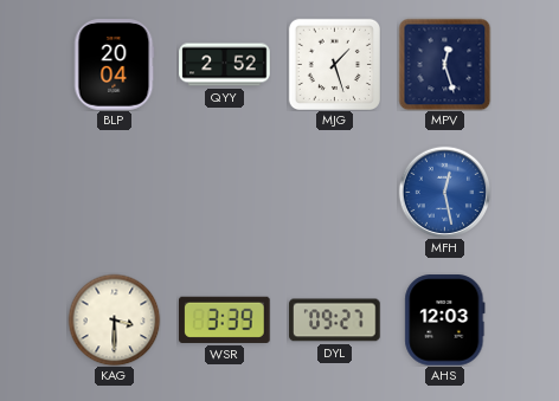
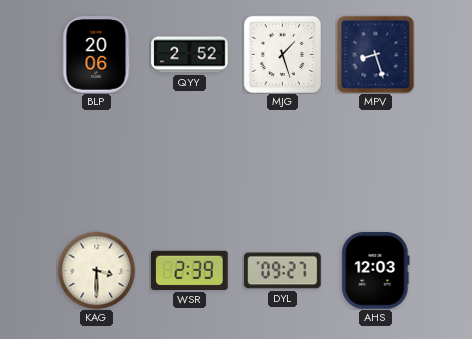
BLP: 20:04 -> 20:06 (96, 55)
MPV: 12:27 -> 8:27 (375, 54)
MFH: 12:28 -> none (444, 192)
WSR: 3:39 -> 2:39 (190, 270)
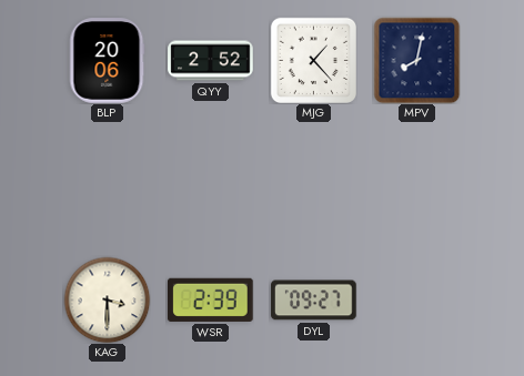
MJG: 1:27 -> 1:23 (313, 60)
MPV: 8:27 -> 8:02 (416, 60)
AHS: 12:03 -> none (376, 271)
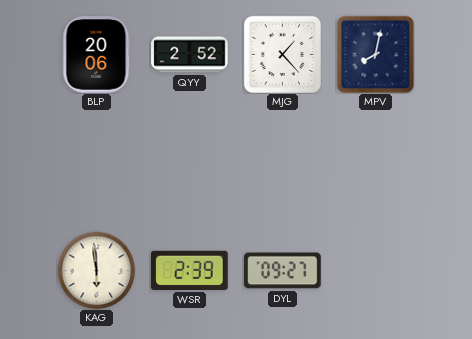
KAG: 3:30 -> 5:59 (96, 270)
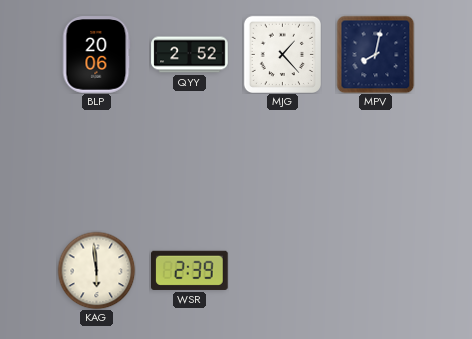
DYL: 09:27 -> none (283, 271)
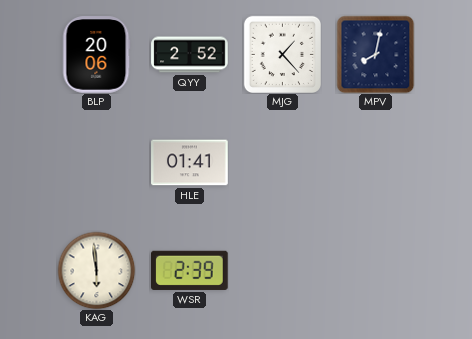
HLE: none -> 01:41 (190, 163)
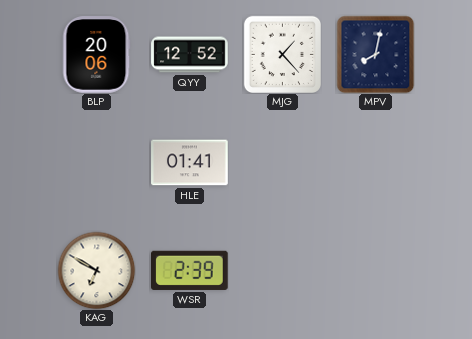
QYY: 2:52 -> 12:52 (190, 55)
KAG: 5:59 -> 6:50 (96, 270)
